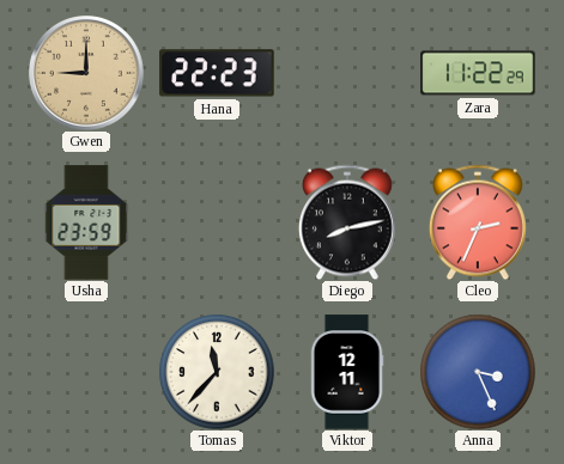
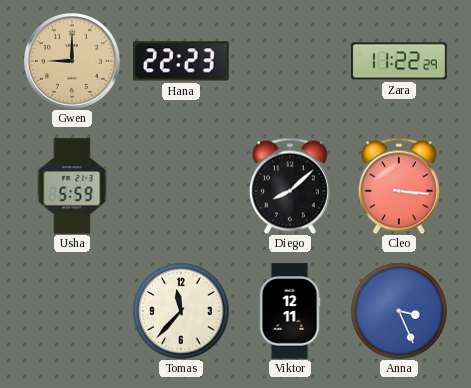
Usha: 23:59 -> 5:59 (72, 186)
Diego: 8:13 -> 8:08 (290, 186)
Cleo: 2:34 -> 3:16 (399, 186)
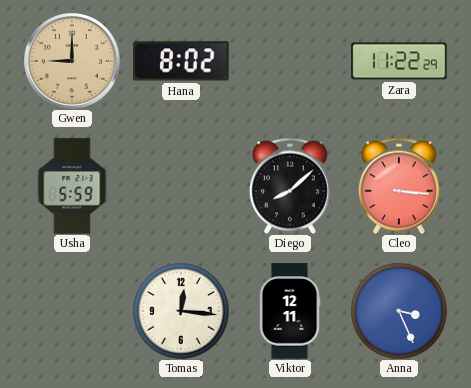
Hana: 22:23 -> 8:02 (181, 61)
Tomas: 11:37 -> 12:16 (181, 311)
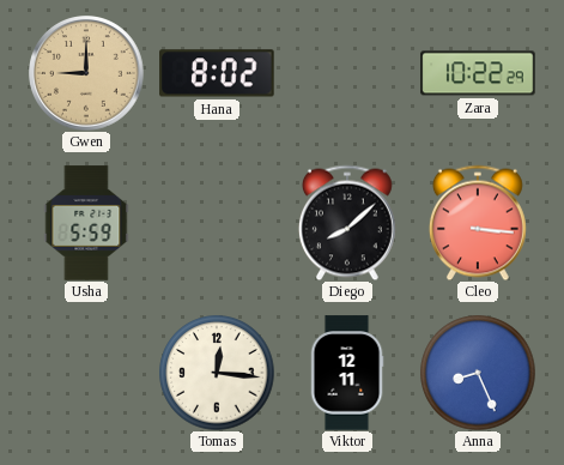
Zara: 11:22 -> 10:22 (478, 73)
Anna: 3:26 -> 8:26 (478, 373)
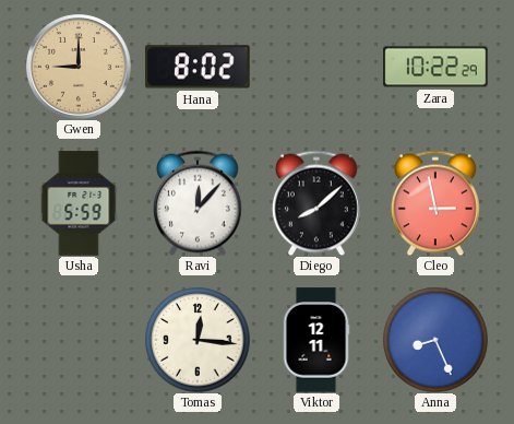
Ravi: none -> 12:07 (198, 203)
Cleo: 3:16 -> 2:58 (435, 203)
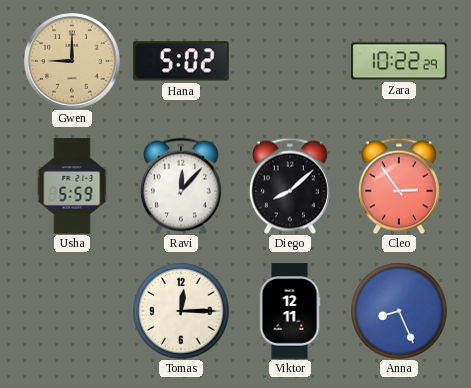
Hana: 8:02 -> 5:02 (181, 61)
Cleo: 2:58 -> 2:54 (399, 186)
Tomas: 12:16 -> 12:15 (181, 311)
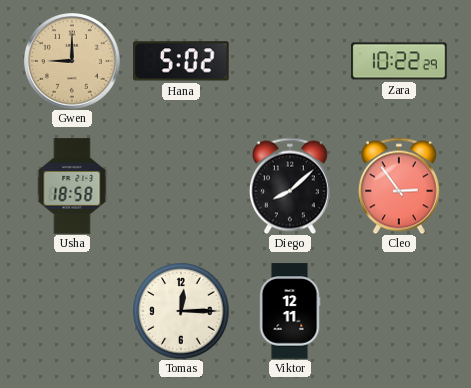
Usha: 5:59 -> 18:58 (72, 186)
Ravi: 12:07 -> none (181, 186)
Anna: 8:26 -> none (399, 311)
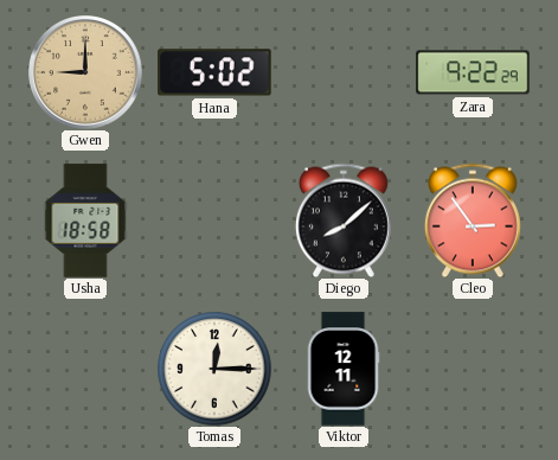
Zara: 10:22 -> 9:22 (473, 72)
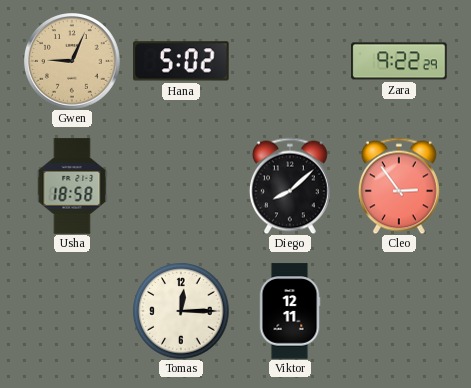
Gwen: 9:00 -> 9:04 (72, 61)
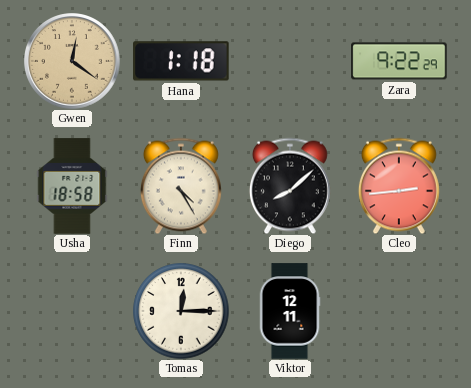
Gwen: 9:04 -> 12:21 (72, 61)
Hana: 5:02 -> 1:18 (181, 61)
Finn: none -> 4:25 (181, 186)
Cleo: 2:54 -> 2:44 (399, 186)
